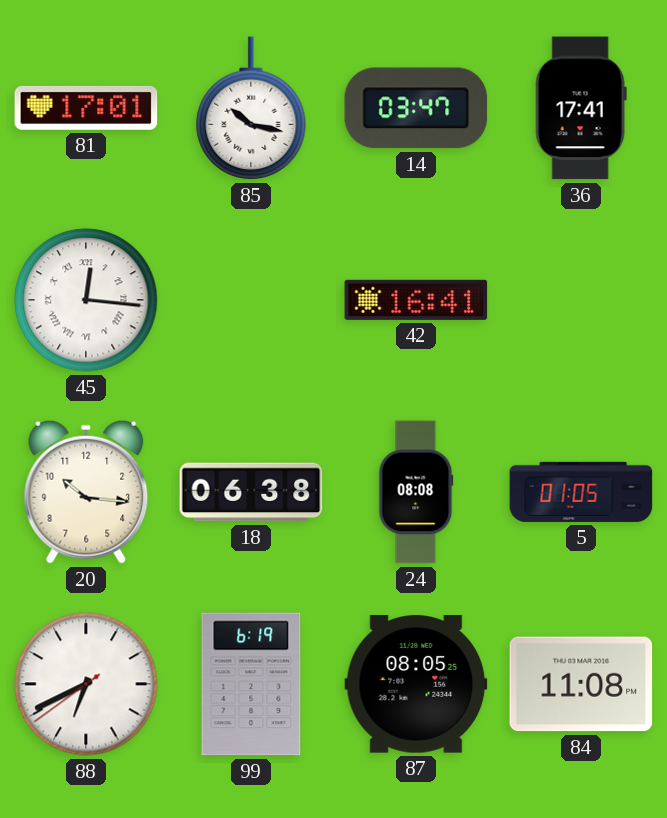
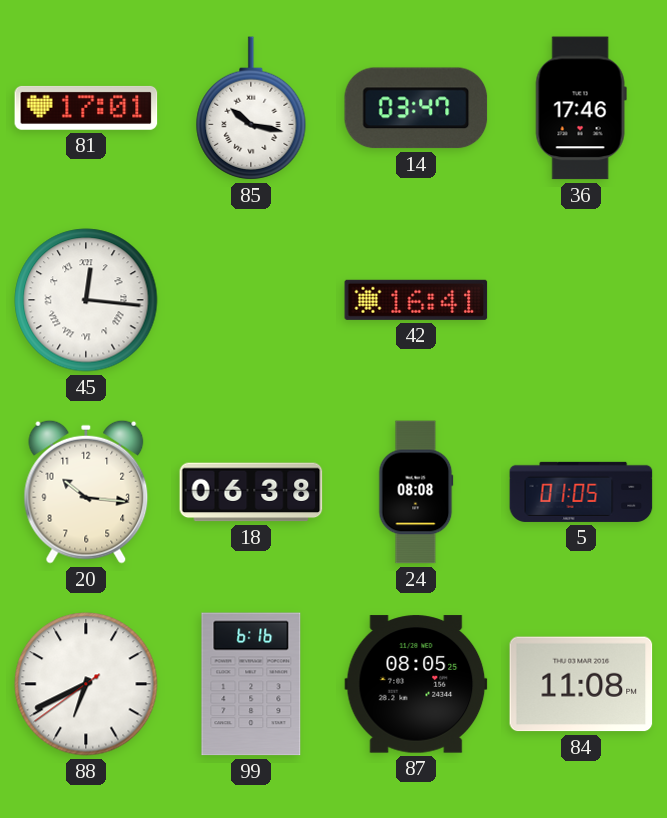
36: 17:41 -> 17:46 (581, 108)
99: 6:19 -> 6:16 (251, 684)
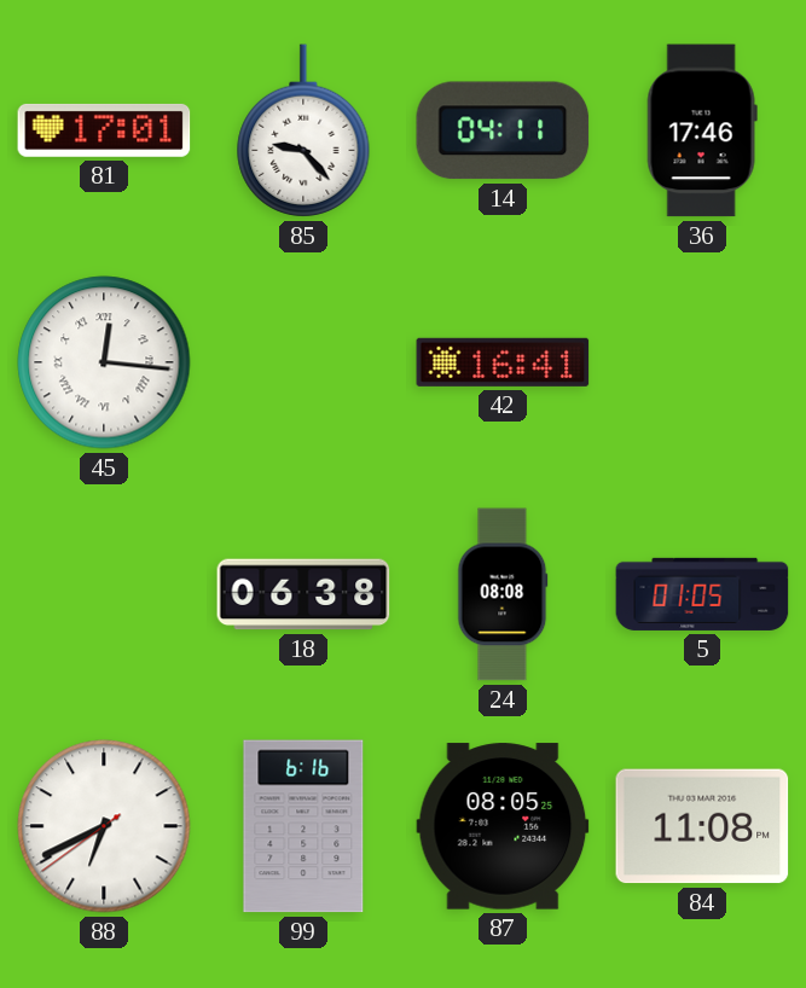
85: 10:17 -> 9:23 (303, 130)
14: 03:47 -> 04:11 (503, 130)
20: 10:16 -> none (86, 492)
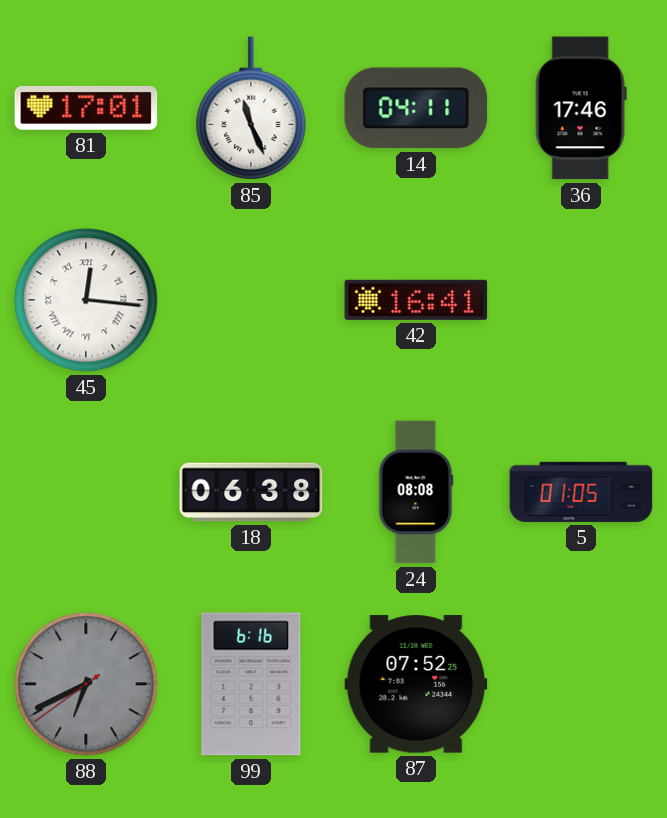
85: 9:23 -> 11:26 (251, 108)
88 dial: white -> grey (86, 684)
87: 08:05 -> 07:52 (416, 684)
84: 11:08 -> none (702, 826)
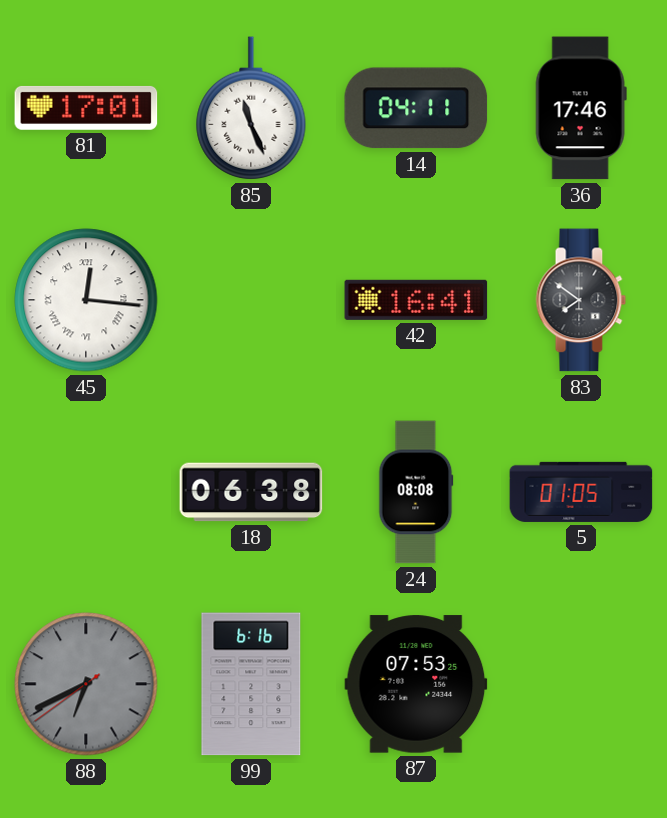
83: none -> 7:51 (581, 300)
87: 07:52 -> 07:53 (416, 684)
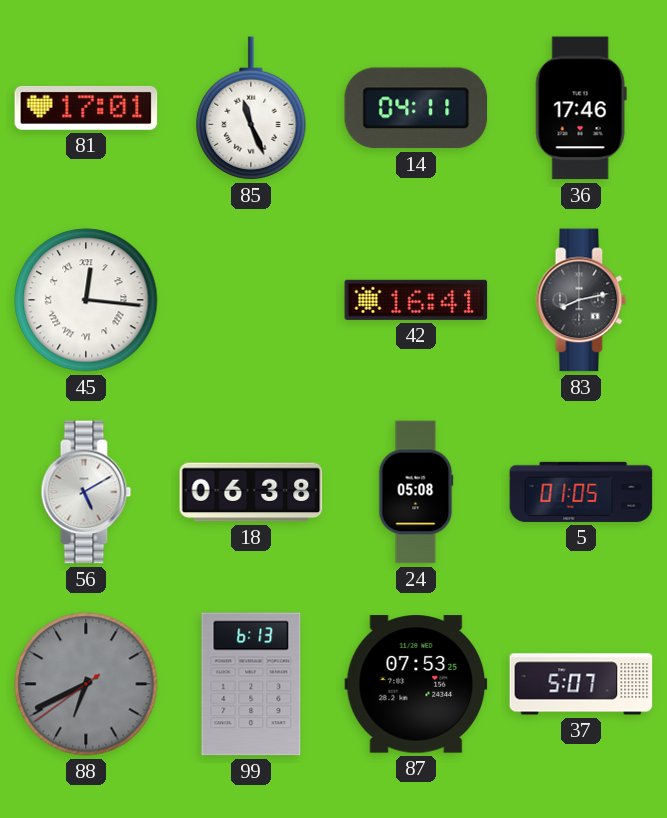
83: 7:51 -> 8:13 (581, 300)
56: none -> 5:10 (86, 492)
24: 08:08 -> 05:08 (416, 492)
99: 6:16 -> 6:13 (251, 684)
37: none -> 5:07 (581, 684)
